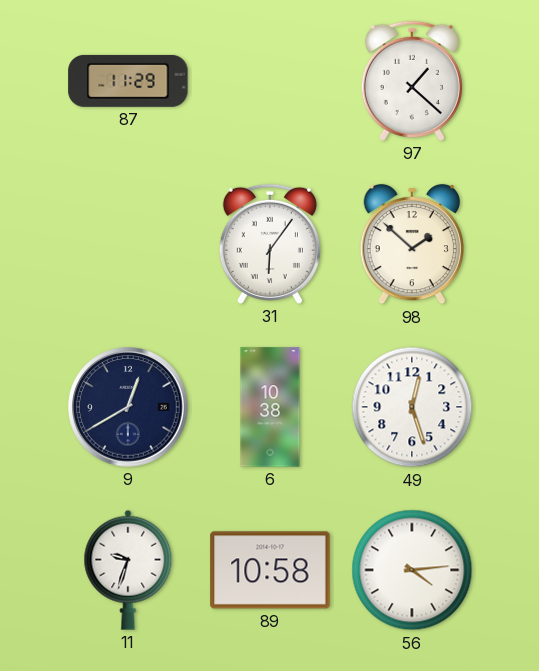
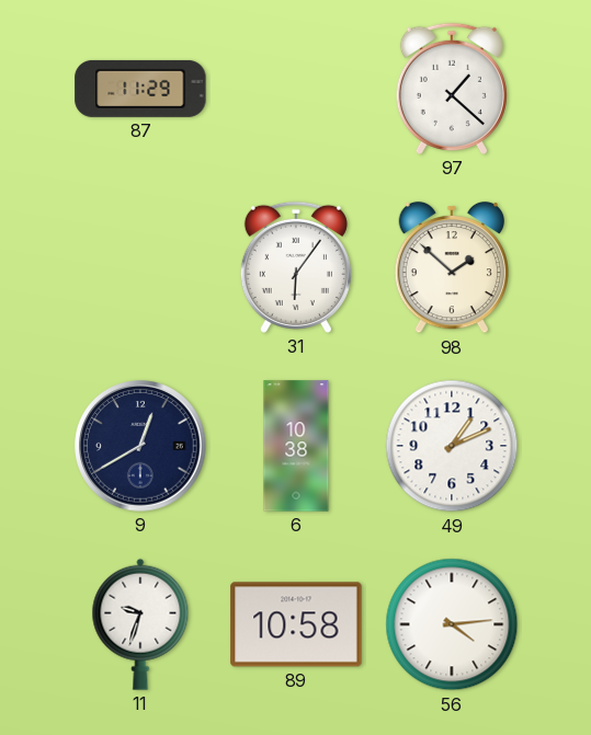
49: 12:27 -> 1:11 (452, 446)
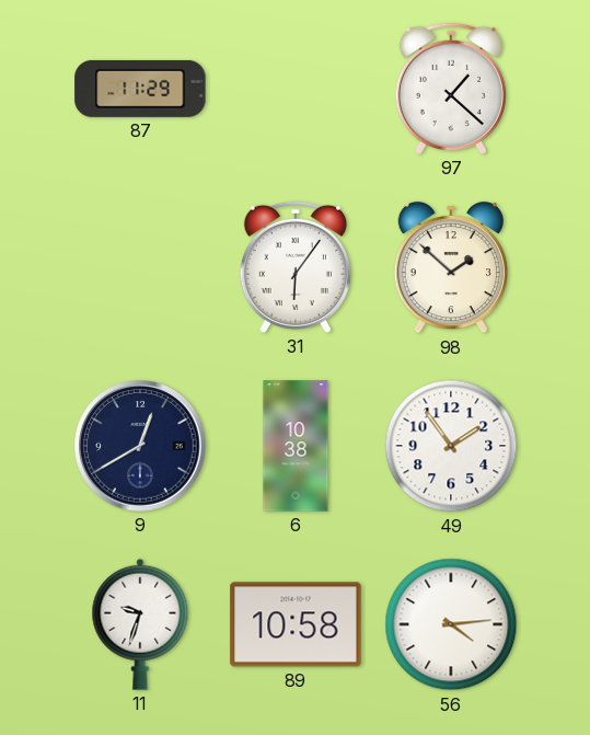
49: 1:11 -> 1:54 (451, 446)
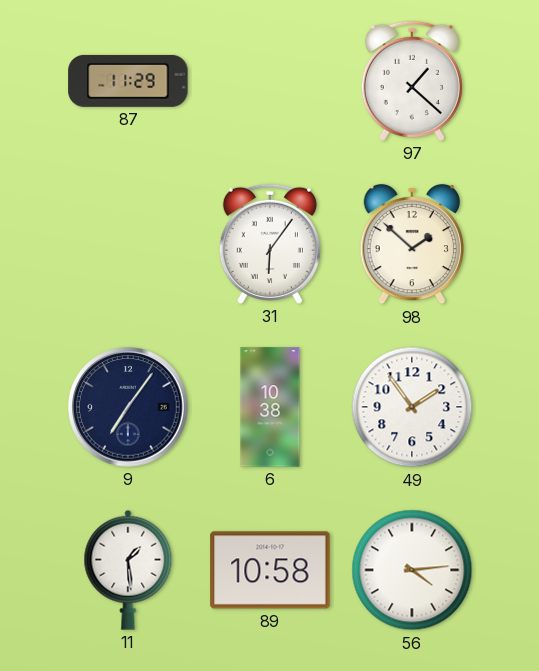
9: 12:40 -> 7:06 (128, 407)
11: 9:33 -> 1:29 (128, 570)
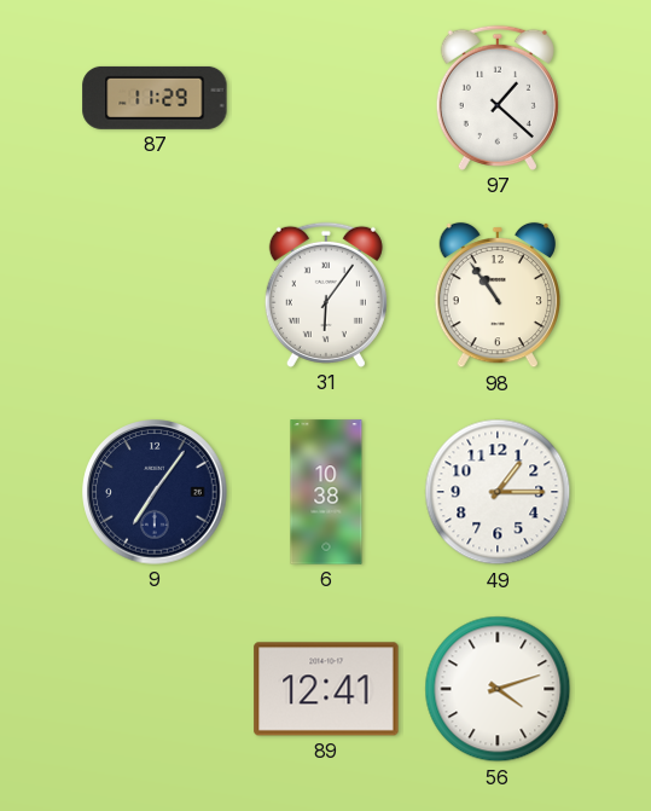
98: 1:52 -> 10:54 (496, 295)
49: 1:54 -> 1:15 (498, 492)
11: 1:29 -> none (128, 570)
89: 10:58 -> 12:41 (326, 689)
56: 4:14 -> 4:12 (498, 689)
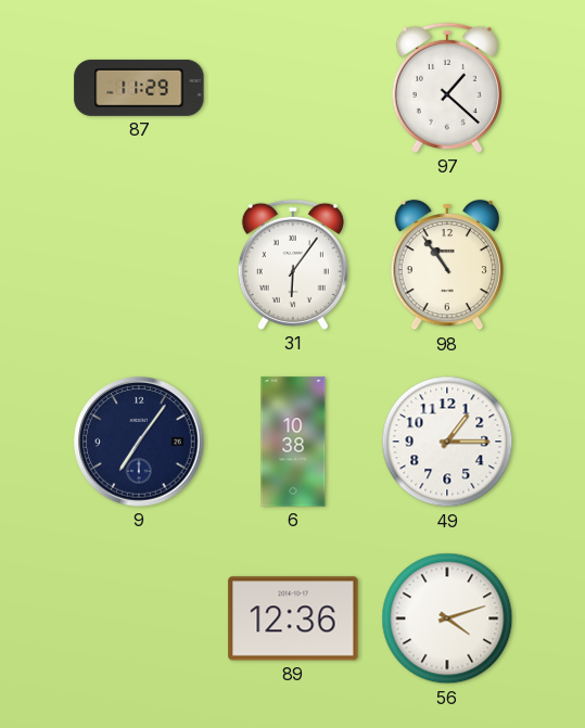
89: 12:41 -> 12:36 (293, 618)
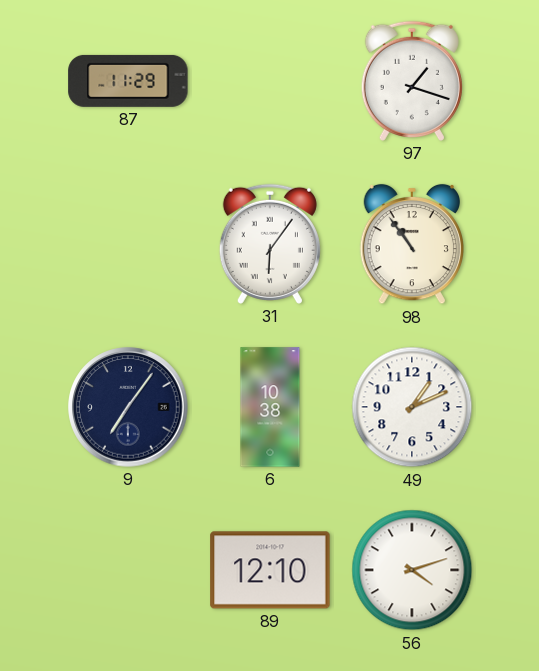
97: 1:22 -> 1:18 (412, 81)
49: 1:15 -> 1:11 (412, 407)
89: 12:36 -> 12:10 (270, 570)
